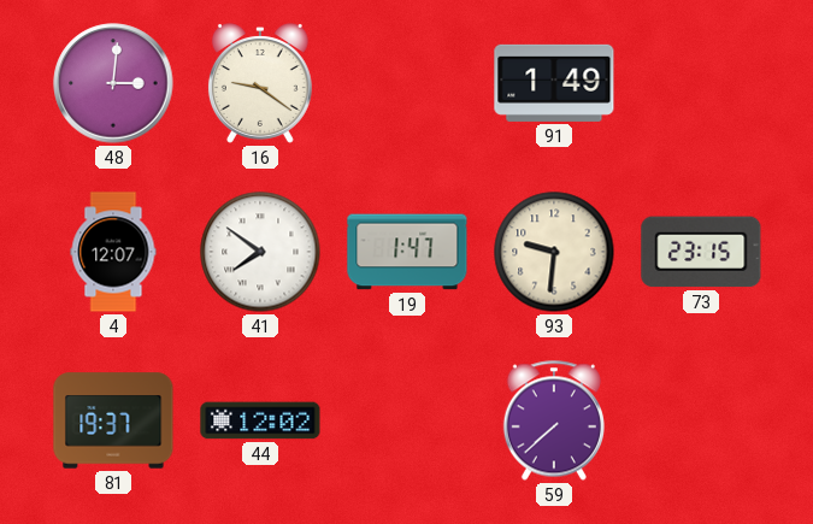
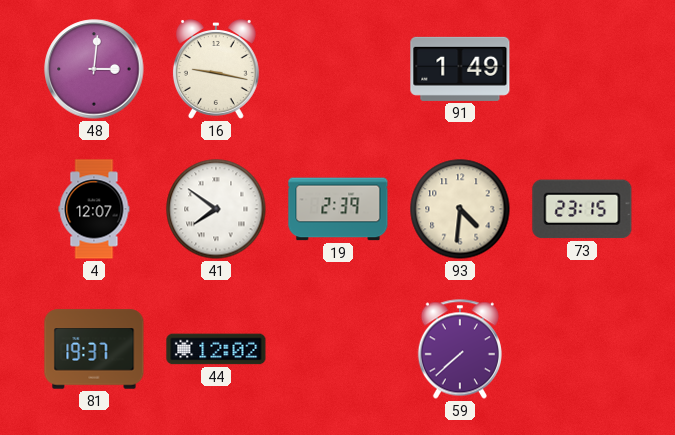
16: 9:21 -> 9:17 (216, 70)
19: 1:47 -> 2:39 (338, 209)
93: 9:31 -> 4:31 (460, 209)
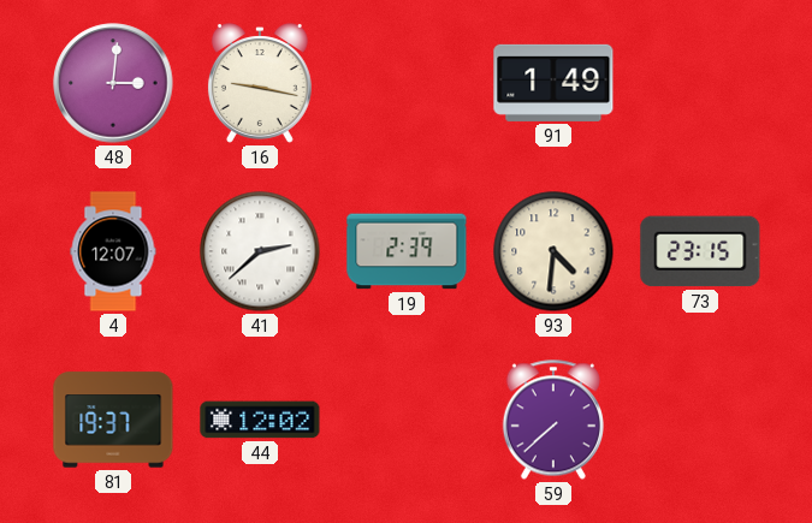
41: 7:51 -> 2:38 (260, 251)
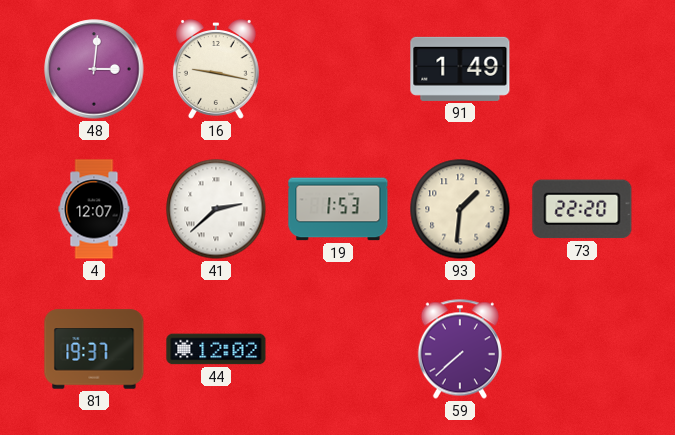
19: 2:39 -> 1:53 (338, 209)
93: 4:31 -> 1:31 (460, 209)
73: 23:15 -> 22:20 (582, 209)
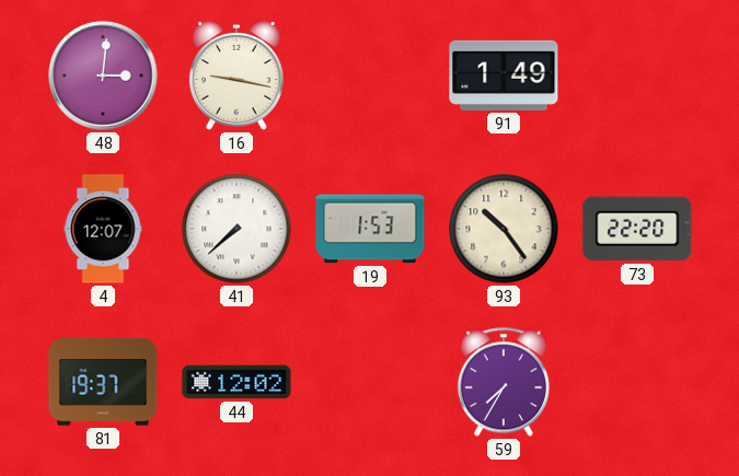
41: 2:38 -> 7:38 (236, 229)
93: 1:31 -> 10:24 (504, 229)
59: 7:38 -> 7:35 (504, 382)
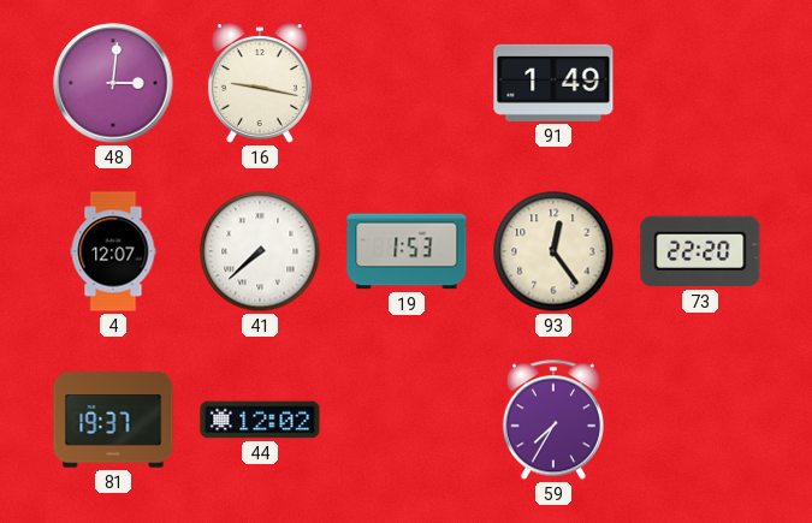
93: 10:24 -> 12:24 (553, 251)
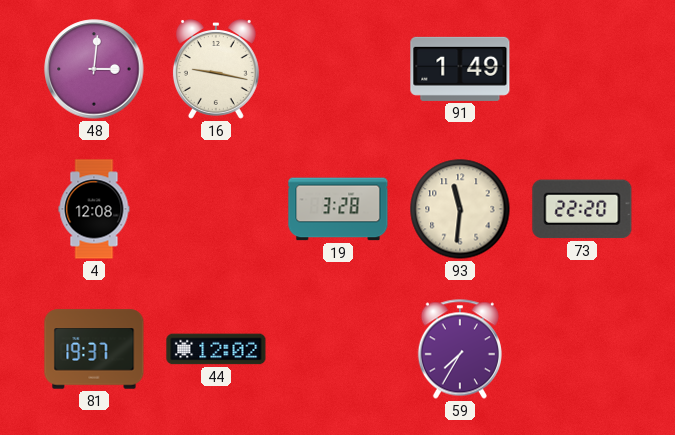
4: 12:07 -> 12:08 (94, 209)
41: 7:38 -> none (260, 251)
19: 1:53 -> 3:28 (338, 209)
93: 12:24 -> 11:31 (460, 209)
